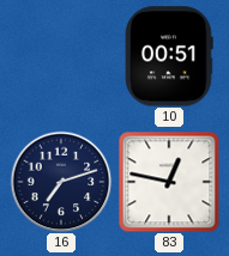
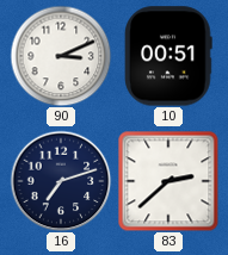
90: none -> 3:11 (61, 56)
83: 12:47 -> 2:38 (168, 181)
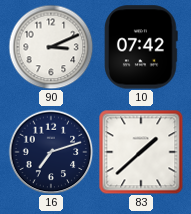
10: 00:51 -> 07:42 (141, 47)
83: 2:38 -> 1:38 (141, 152)
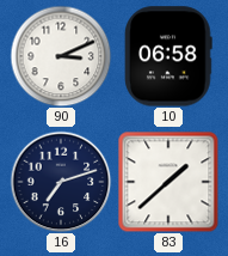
10: 07:42 -> 06:58 (168, 56)
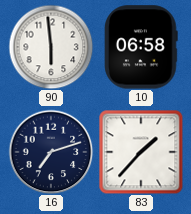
90: 3:11 -> 5:59 (51, 47)
83: 1:38 -> 1:37 (141, 152)
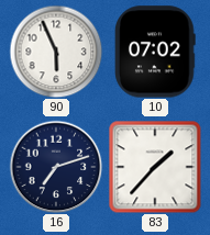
90: 5:59 -> 5:56 (56, 52)
10: 06:58 -> 07:02 (155, 52)
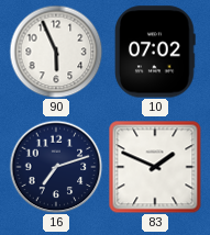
83: 1:37 -> 1:49 (155, 167)
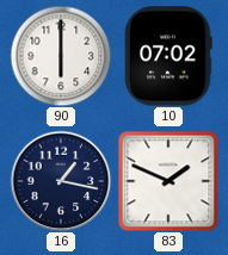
90: 5:56 -> 6:00 (61, 56)
16: 7:12 -> 1:17 (61, 181)
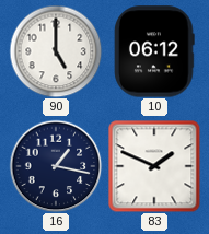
90: 6:00 -> 5:00 (56, 51)
10: 07:02 -> 06:12 (154, 51)
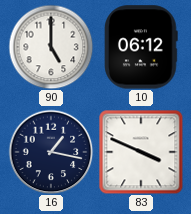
83: 1:49 -> 3:49 (141, 152)
